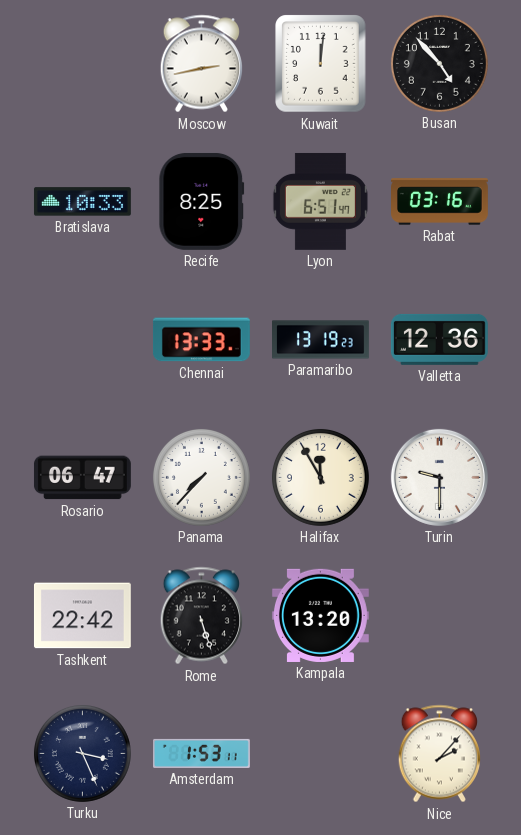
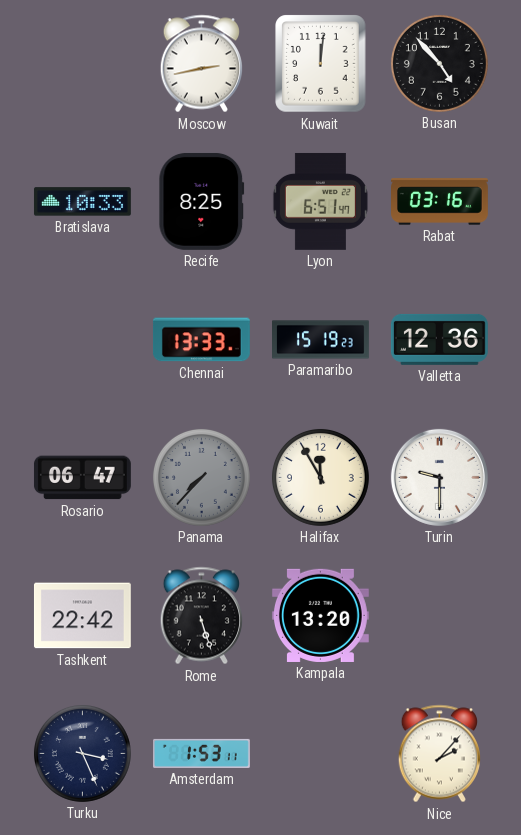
Paramaribo: 13:19 -> 15:19 (321, 340)
Panama dial: white -> grey (201, 477)
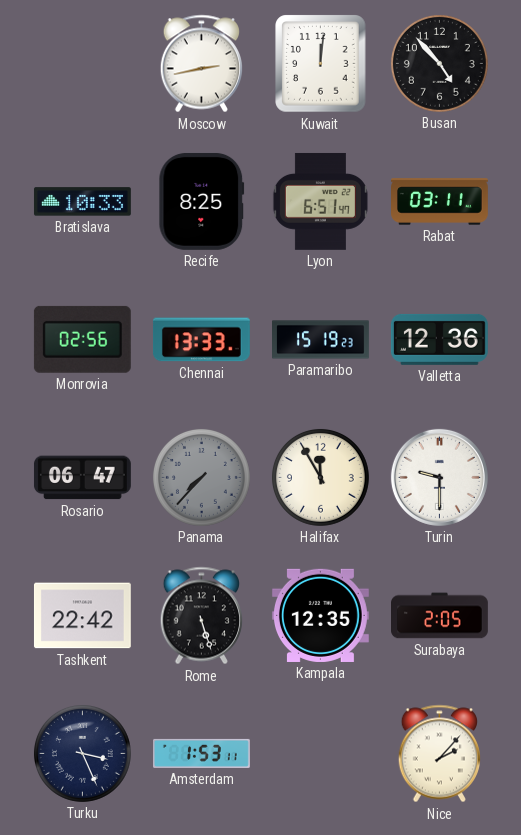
Rabat: 03:16 -> 03:11 (440, 202)
Monrovia: none -> 02:56 (82, 339)
Kampala: 13:20 -> 12:35 (320, 615)
Surabaya: none -> 2:05 (440, 616)
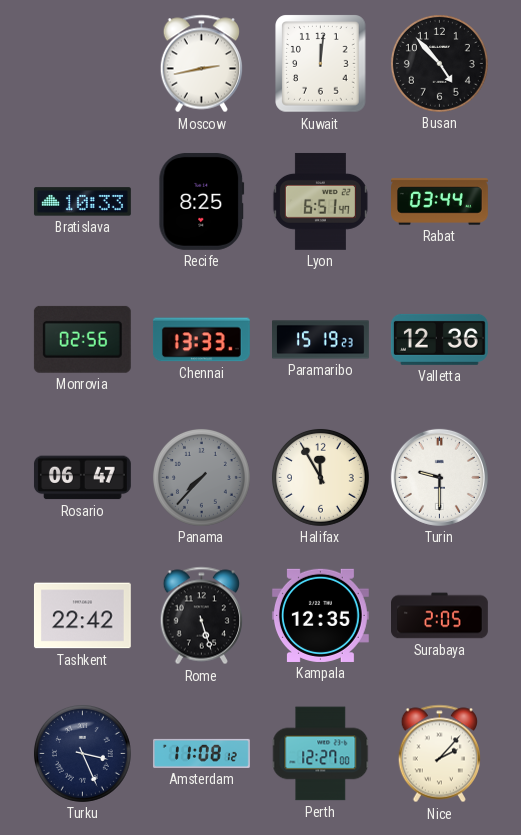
Rabat: 03:11 -> 03:44 (440, 202)
Amsterdam: 1:53 -> 11:08 (202, 753)
Perth: none -> 12:27 (321, 754)
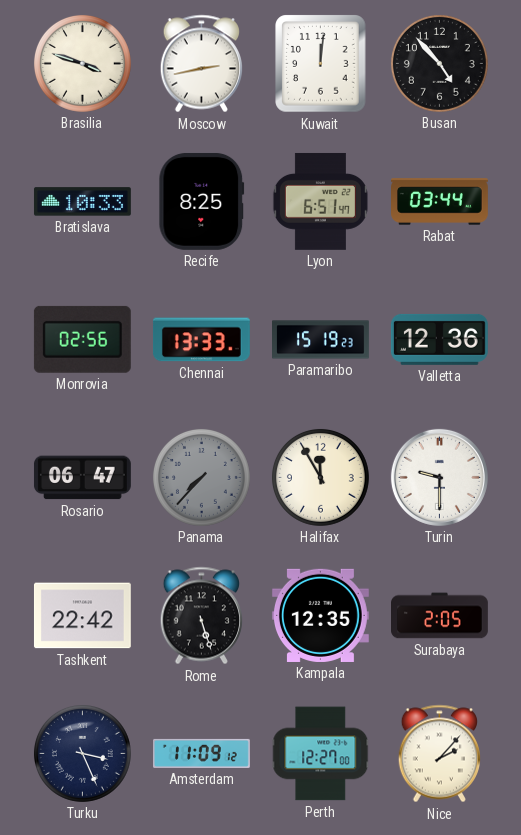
Brasilia: none -> 3:48 (82, 63)
Amsterdam: 11:08 -> 11:09 (202, 753)
